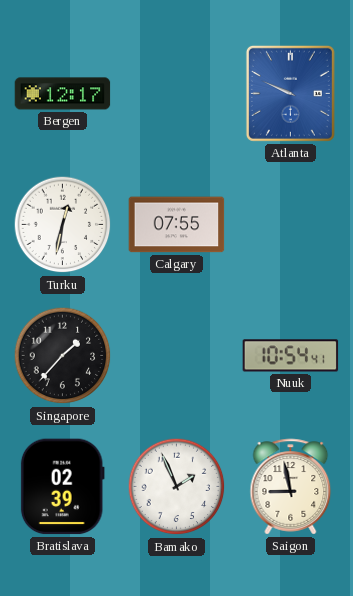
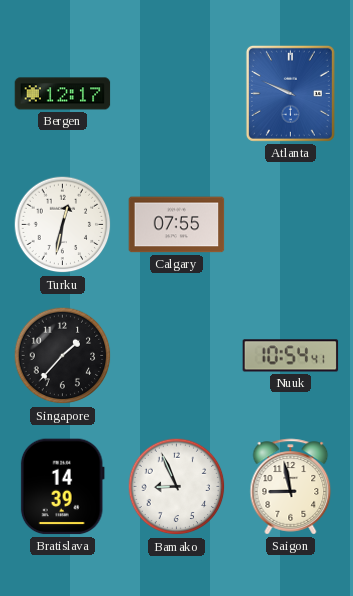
Bratislava: 02:39 -> 14:39 (62, 487)
Bamako: 1:56 -> 8:56 (177, 487)
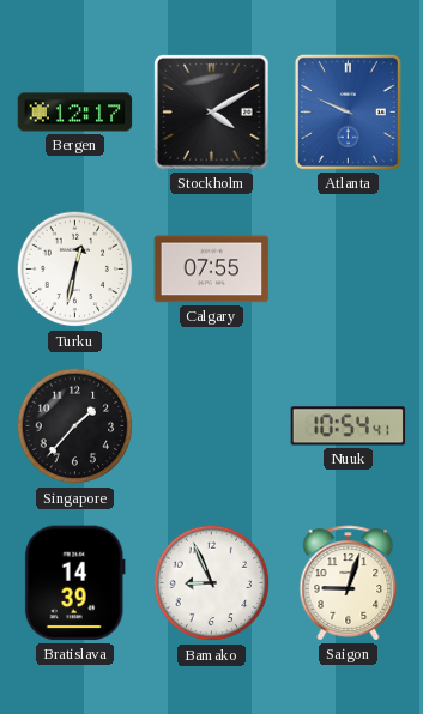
Stockholm: none -> 4:10 (212, 113)
Saigon: 8:58 -> 9:03 (349, 583)
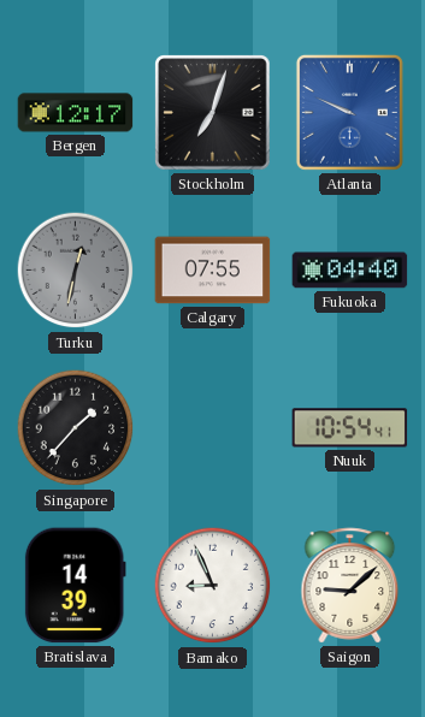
Stockholm: 4:10 -> 7:03 (213, 113)
Turku dial: white -> grey (76, 271)
Fukuoka: none -> 04:40 (350, 271)
Saigon: 9:03 -> 9:08 (350, 586)
